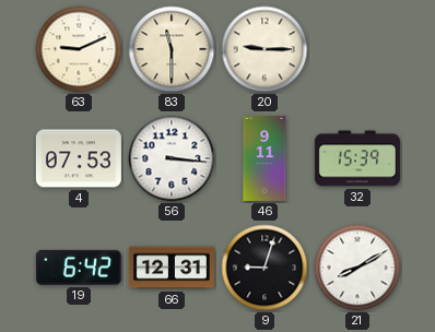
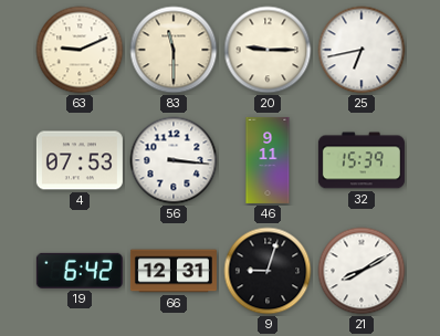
25: none -> 6:43 (362, 50)
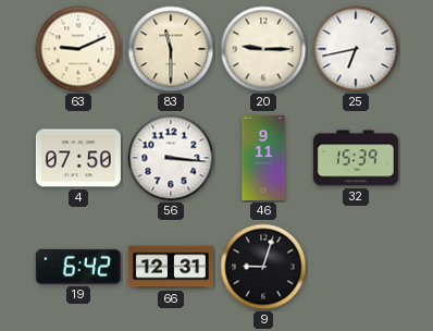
4: 07:53 -> 07:50 (78, 158)
21: 8:10 -> none (362, 271)
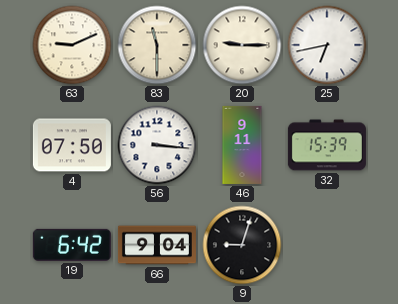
66: 12:31 -> 9:04 (157, 245)
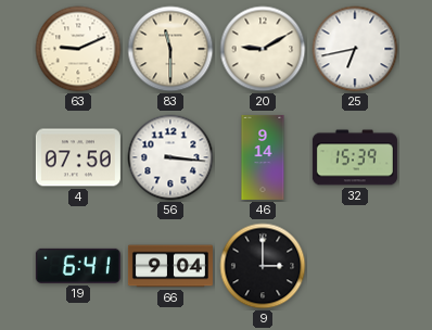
20: 9:15 -> 9:10 (263, 49)
46: 9:11 -> 9:14 (263, 157)
19: 6:42 -> 6:41 (78, 266)
9: 9:03 -> 3:00 (263, 266)
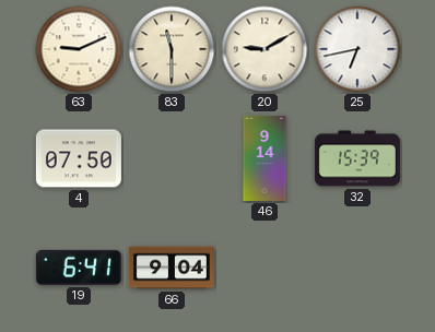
56: 3:16 -> none (170, 157)
9: 3:00 -> none (263, 266)
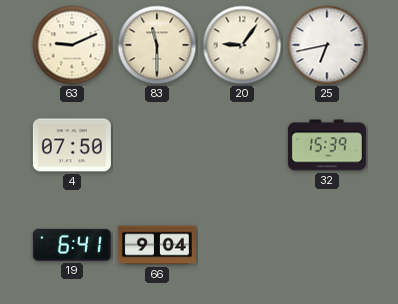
20: 9:10 -> 9:06 (242, 45)
46: 9:14 -> none (264, 158)
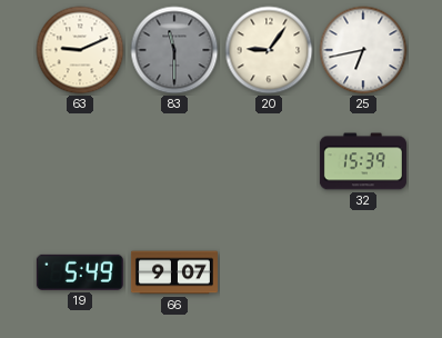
83 dial: cream -> grey (174, 50)
4: 07:50 -> none (72, 145)
19: 6:41 -> 5:49 (80, 272)
66: 9:04 -> 9:07 (174, 272)
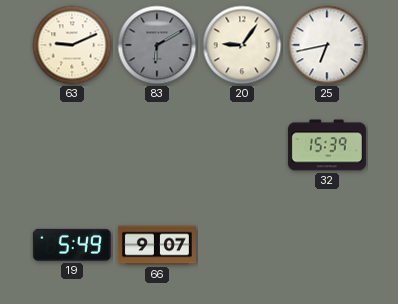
83: 11:30 -> 6:10 (157, 45)
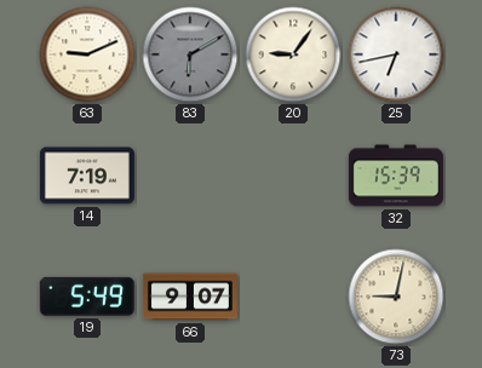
14: none -> 7:19 (87, 176)
73: none -> 9:02 (396, 297)
